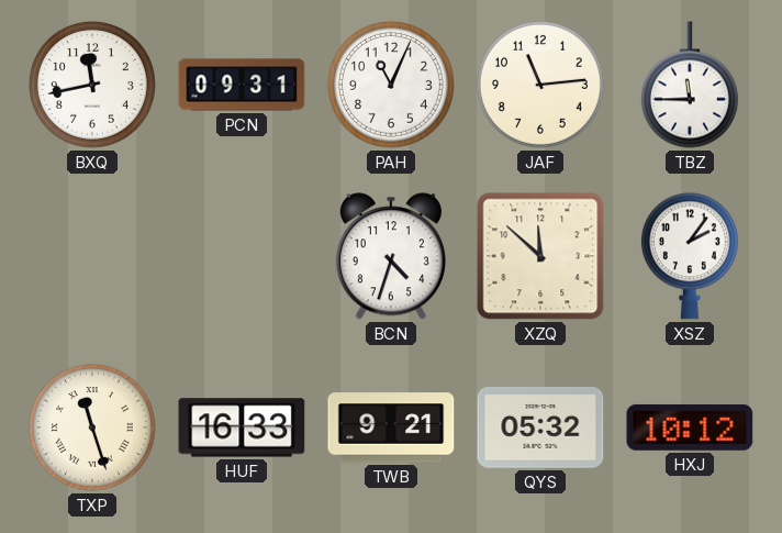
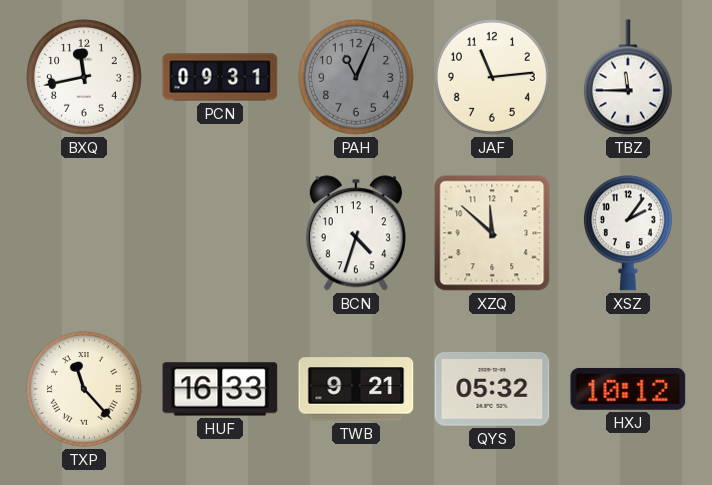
PAH dial: white -> grey (356, 77)
TXP: 11:27 -> 11:23 (84, 389)
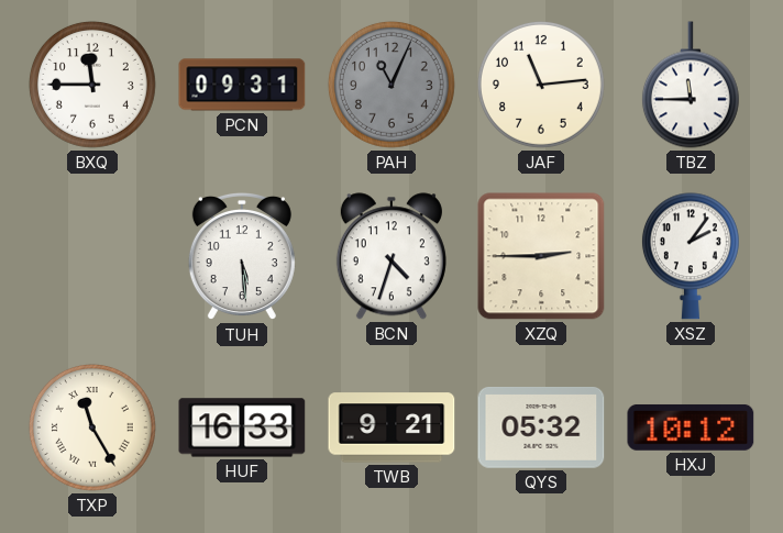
BXQ: 11:43 -> 11:45 (92, 85)
TUH: none -> 5:29 (242, 256)
XZQ: 11:52 -> 2:45 (541, 256)
TXP: 11:23 -> 11:25 (92, 427)
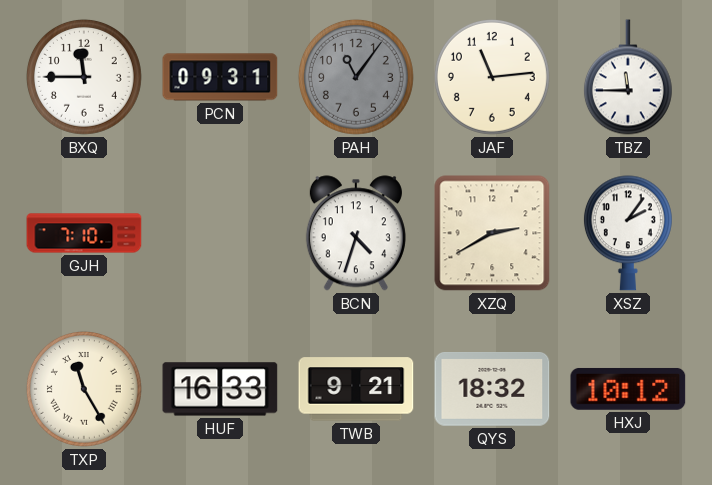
PAH: 11:04 -> 11:06 (356, 77)
GJH: none -> 7:10 (84, 233)
TUH: 5:29 -> none (242, 256)
XZQ: 2:45 -> 2:40 (492, 233)
QYS: 05:32 -> 18:32 (492, 390)
